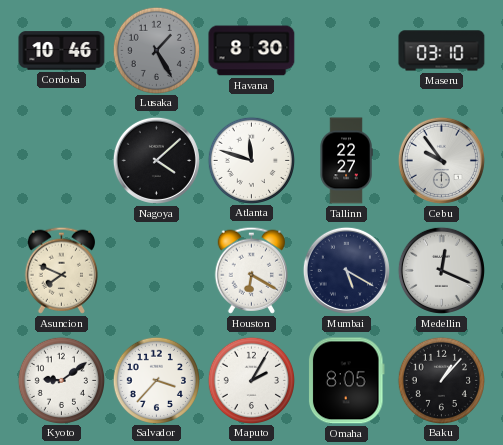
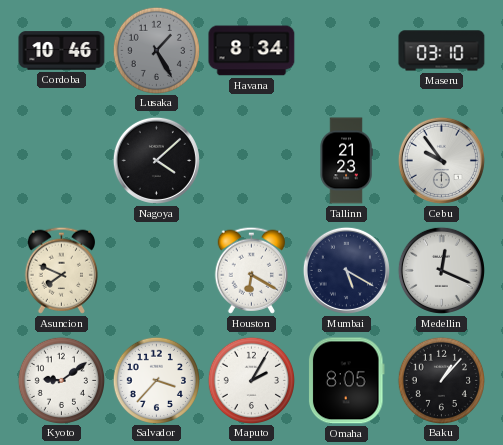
Havana: 8:30 -> 8:34 (252, 51)
Atlanta: 11:48 -> none (251, 160)
Tallinn: 22:27 -> 21:23 (346, 161)
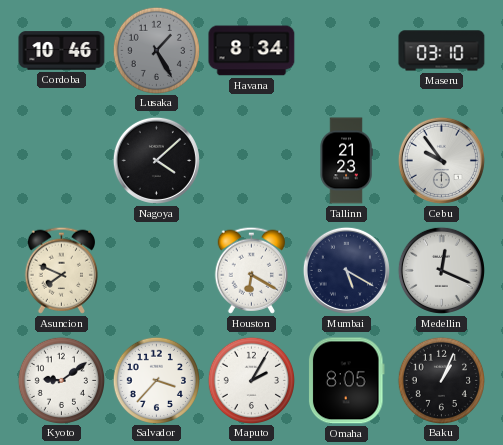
Baku: 1:07 -> 1:04 (441, 380)
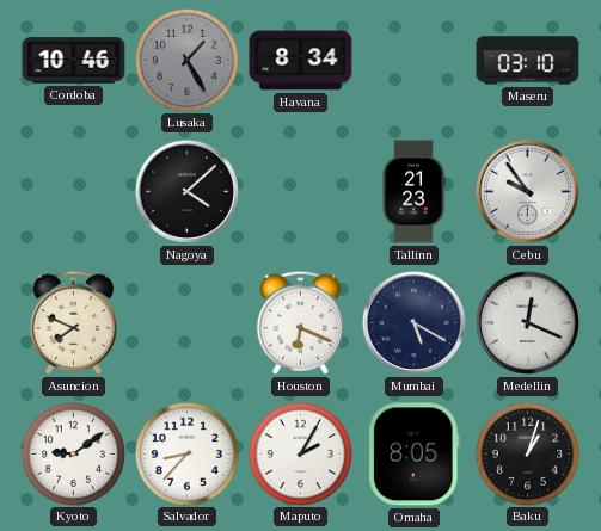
Houston: 6:20 -> 6:19 (300, 322)
Salvador: 3:37 -> 8:37 (186, 453)
Baku: 1:04 -> 1:03 (527, 453)
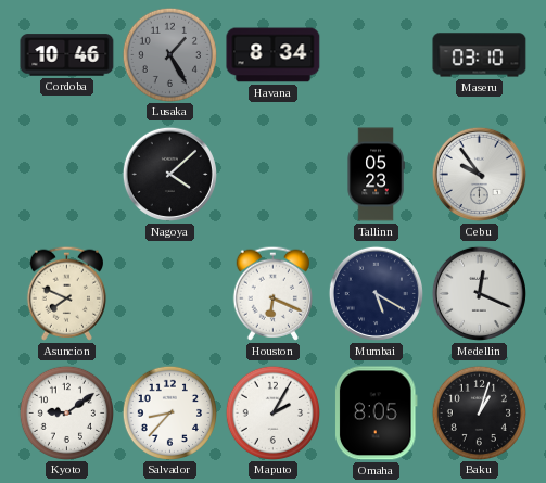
Tallinn: 21:23 -> 05:23 (376, 175)
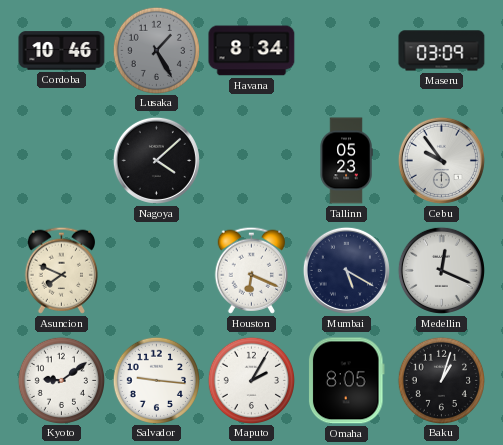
Maseru: 03:10 -> 03:09 (442, 51)
Salvador: 8:37 -> 9:16 (156, 380)
